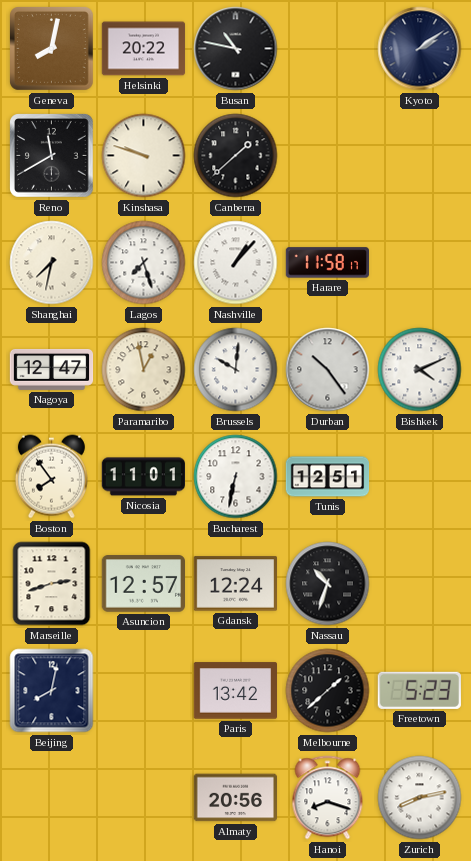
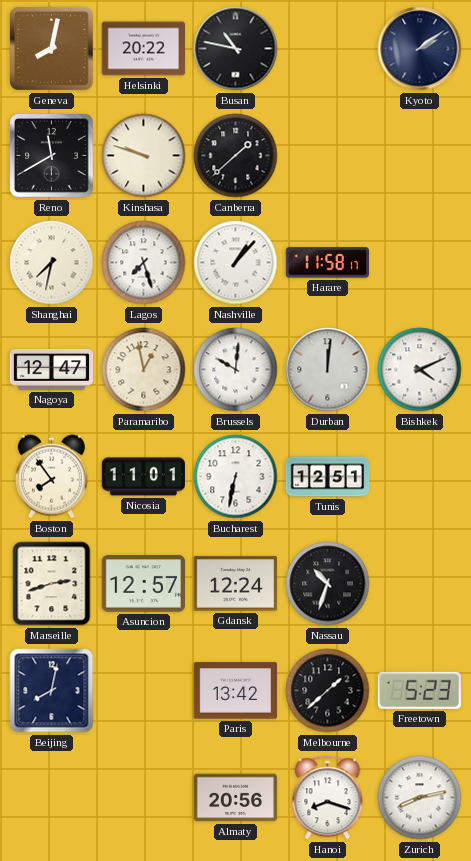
Durban: 10:24 -> 12:01 (328, 370)
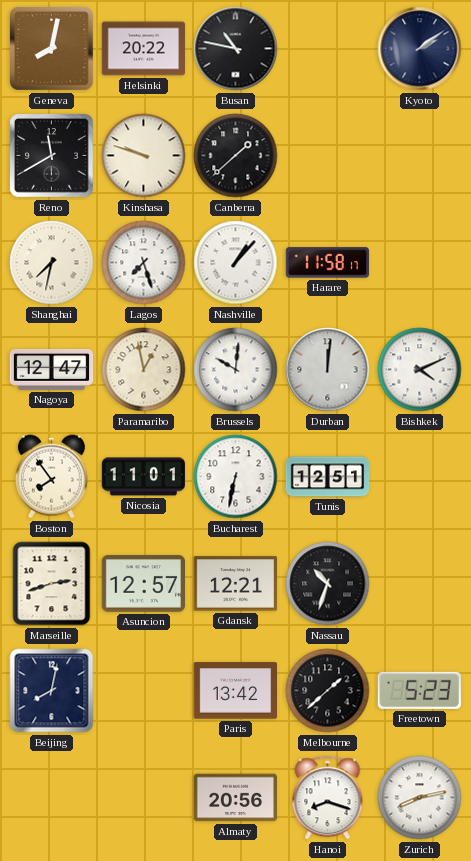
Gdansk: 12:24 -> 12:21 (235, 584)
